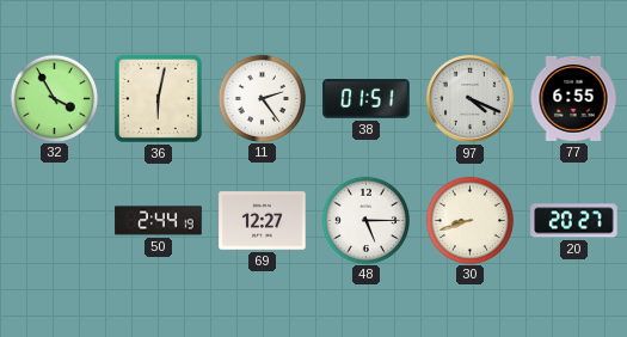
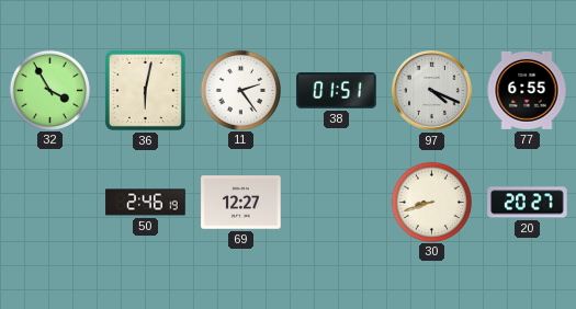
50: 2:44 -> 2:46 (146, 203)
48: 5:15 -> none (365, 220)
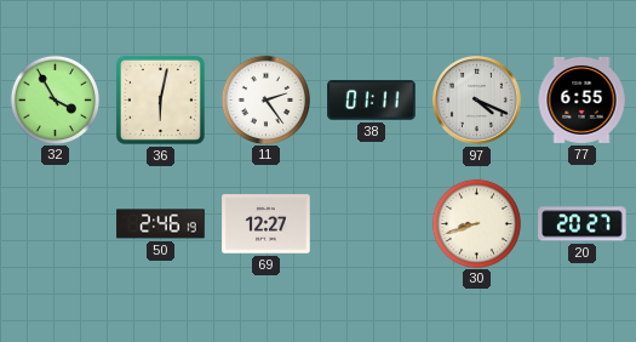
38: 01:51 -> 01:11 (372, 101)
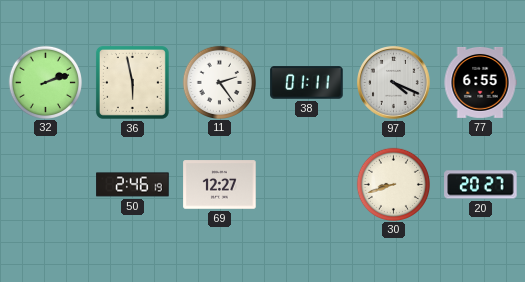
32: 3:55 -> 2:12 (45, 82)
36: 6:02 -> 5:58 (132, 82)
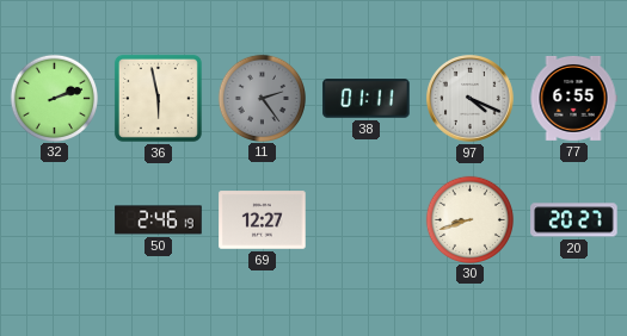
11 dial: white -> grey (262, 98)
